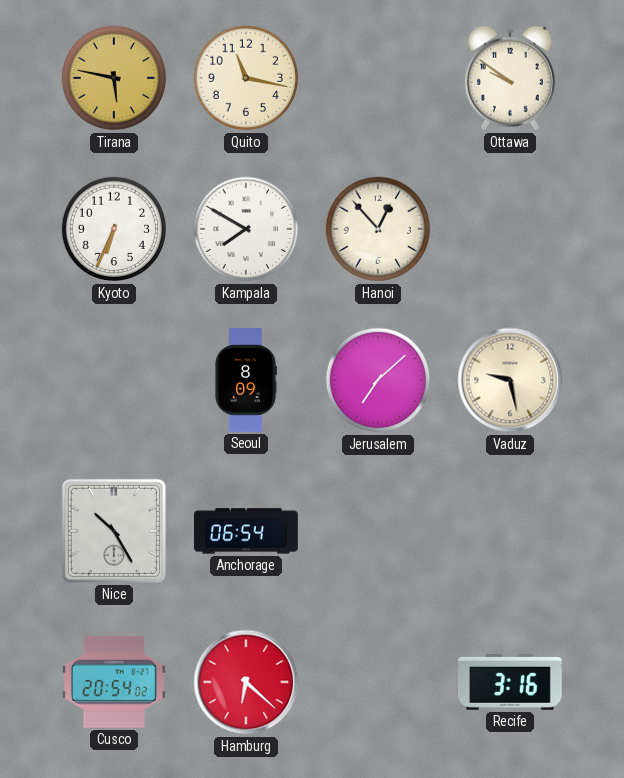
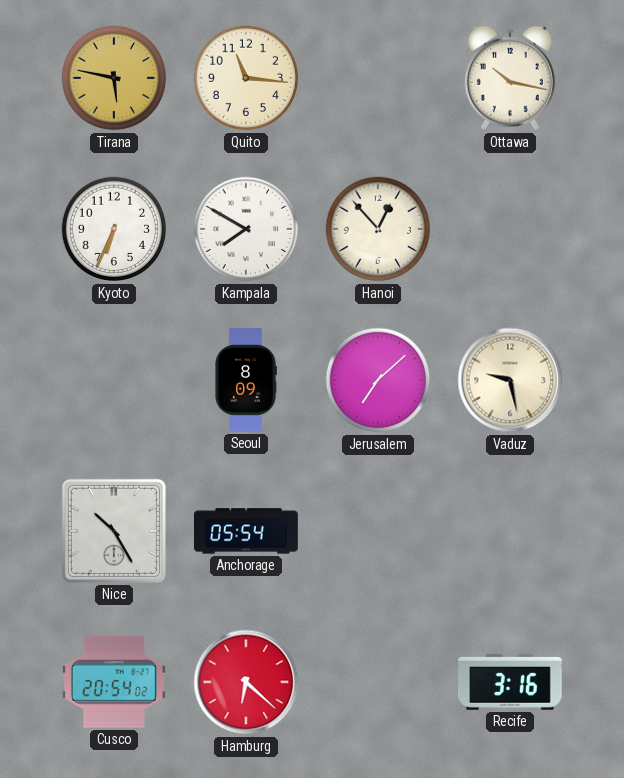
Quito: 11:17 -> 11:16 (246, 78)
Ottawa: 9:51 -> 10:17 (510, 78)
Anchorage: 06:54 -> 05:54 (247, 531)
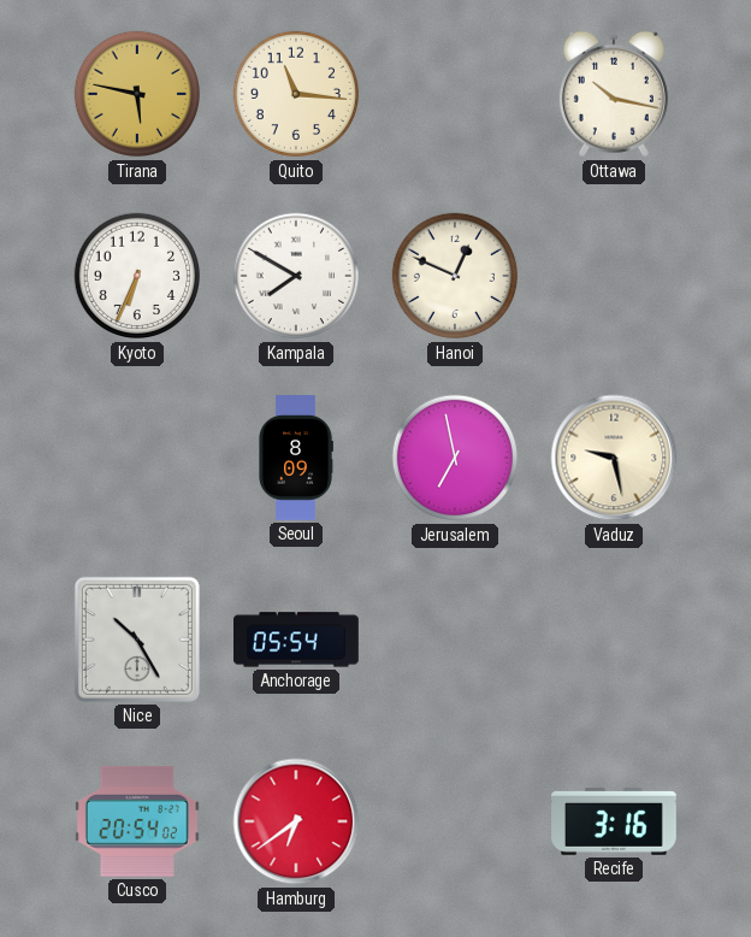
Hanoi: 12:53 -> 12:49 (455, 276)
Jerusalem: 7:08 -> 6:58 (455, 458)
Hamburg: 6:22 -> 6:39 (296, 821)
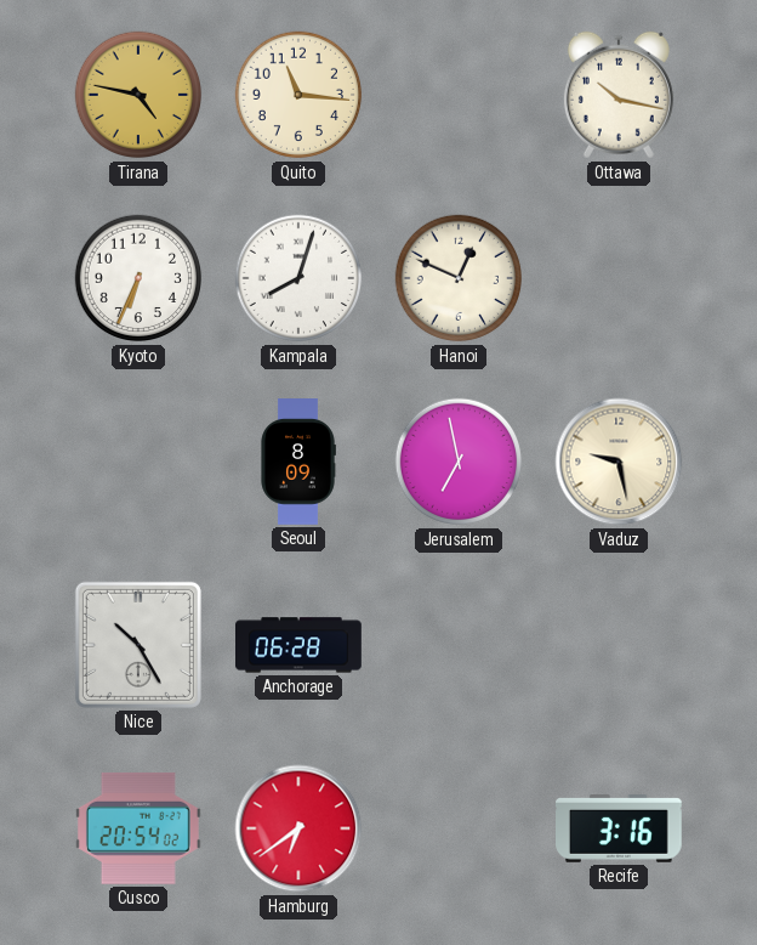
Tirana: 5:47 -> 4:47 (138, 95)
Kampala: 7:50 -> 8:03 (298, 278)
Anchorage: 05:54 -> 06:28 (300, 645)
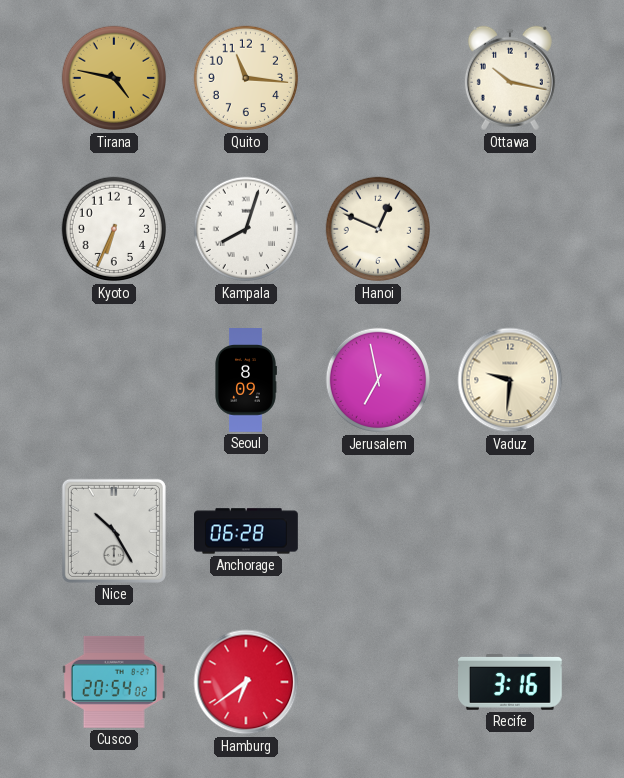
Vaduz: 9:28 -> 9:31 (510, 380)
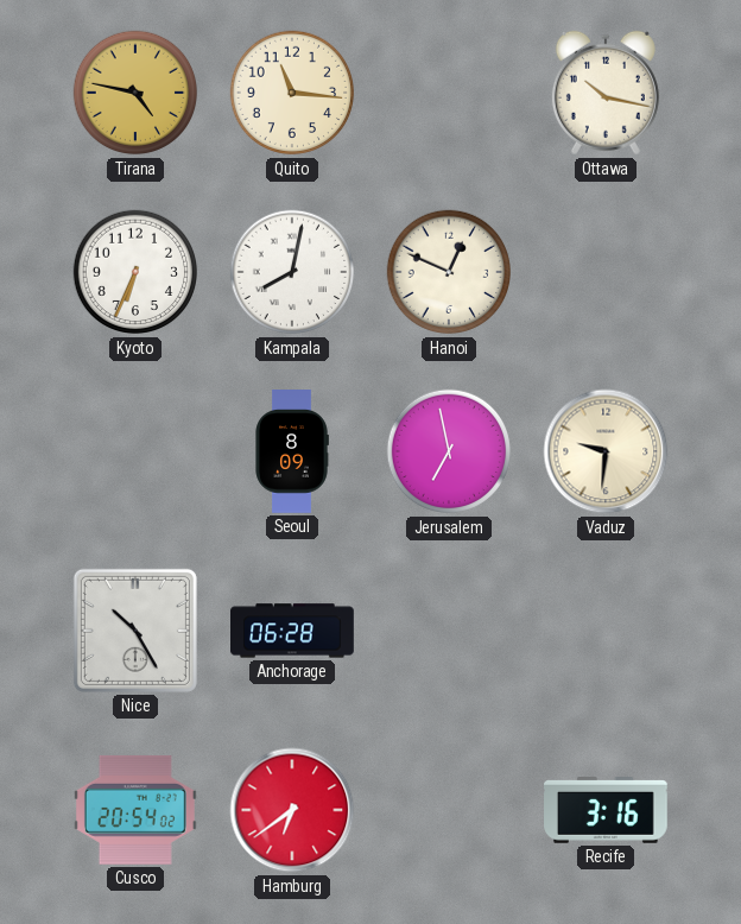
Kampala: 8:03 -> 8:02 (292, 272)
